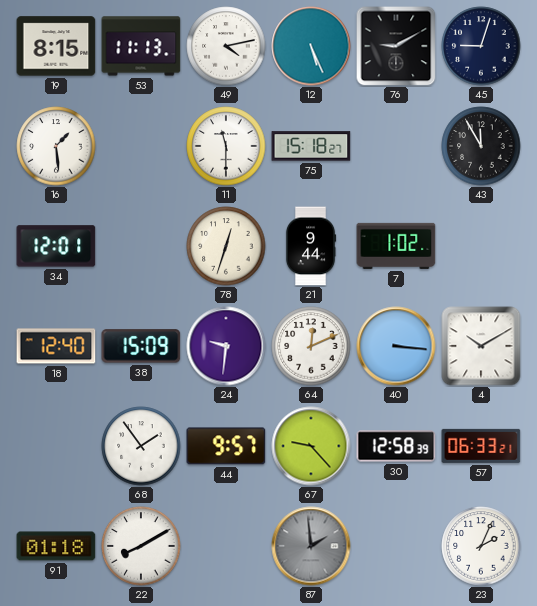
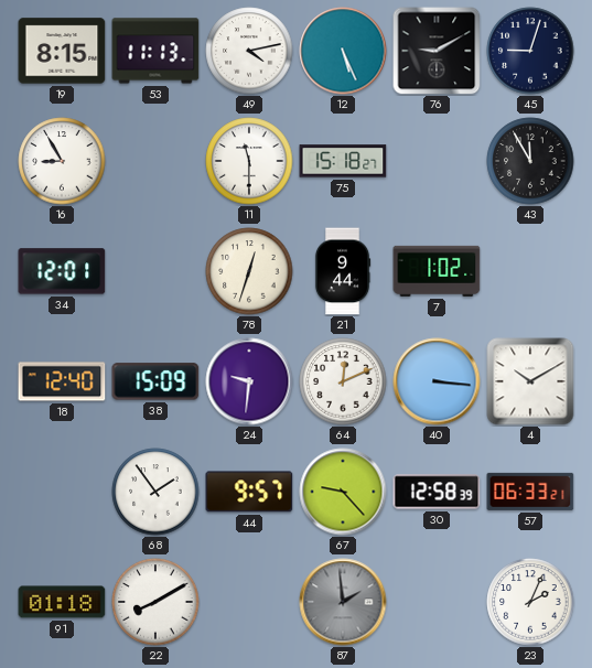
16: 1:29 -> 8:55 (62, 161)
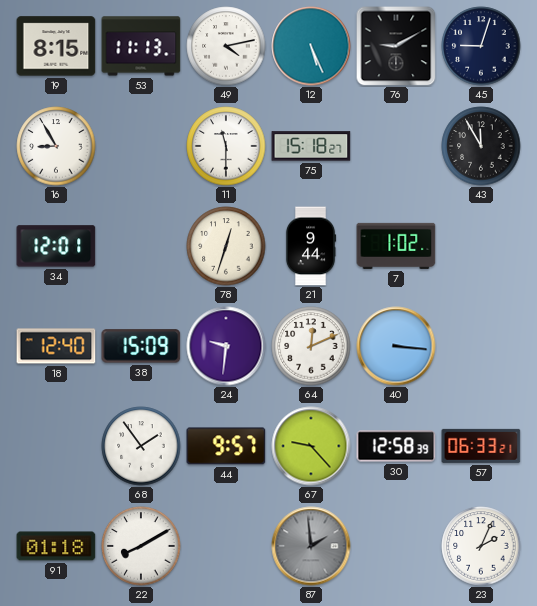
4: 10:10 -> none (530, 381)
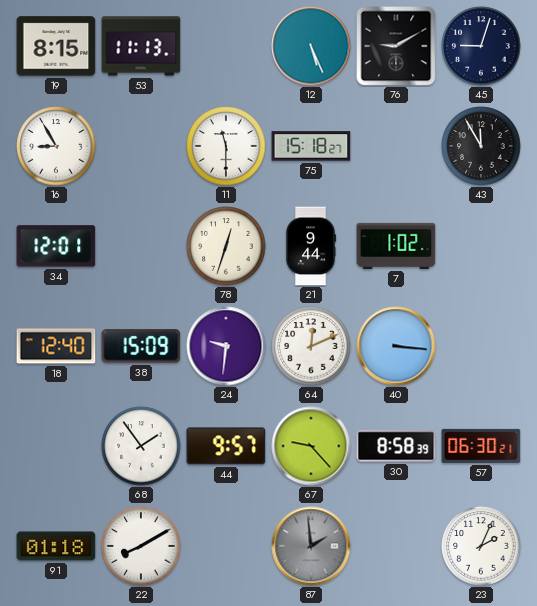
49: 4:13 -> none (226, 46)
30: 12:58 -> 8:58 (396, 446)
57: 06:33 -> 06:30 (481, 446)
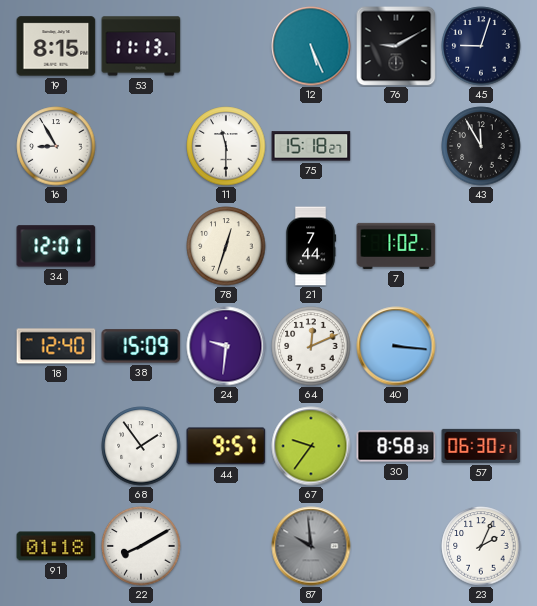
21: 9:44 -> 7:44 (311, 246)
67: 9:23 -> 9:36 (311, 446)
87: 1:59 -> 9:59 (311, 546)
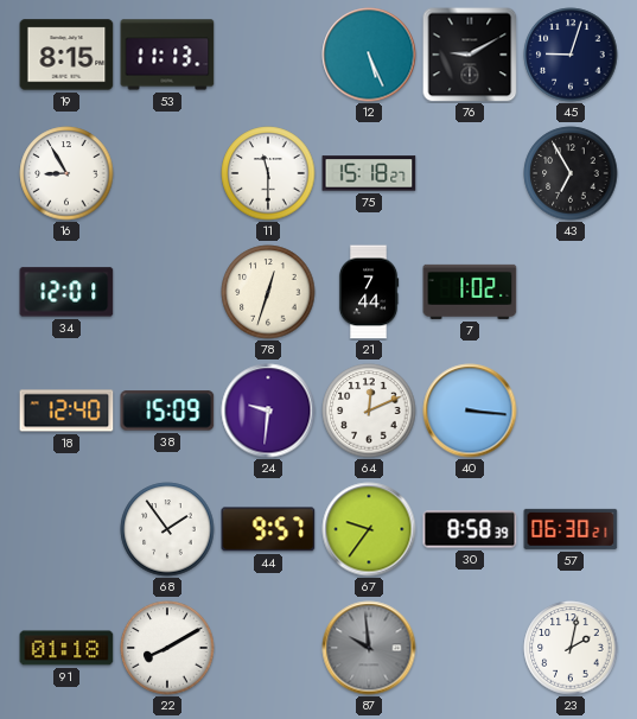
43: 11:55 -> 6:55 (571, 173)
23: 2:04 -> 2:02 (571, 648)
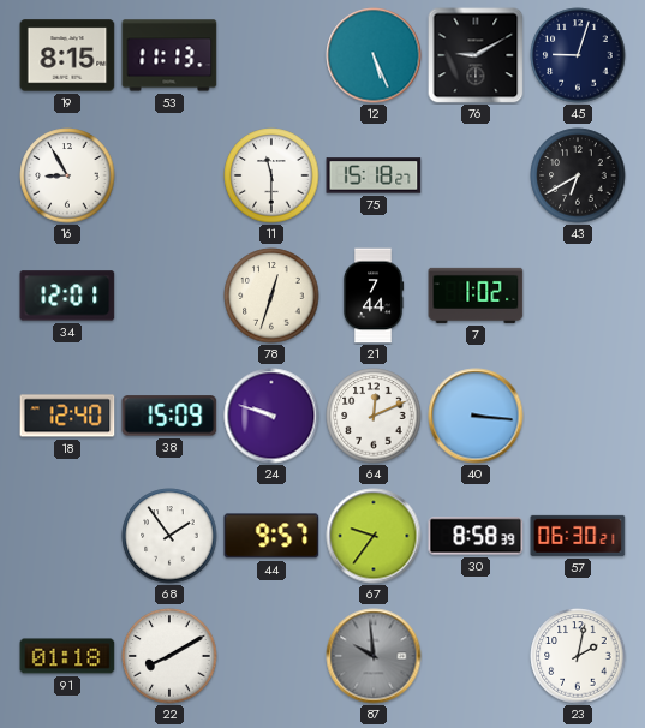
43: 6:55 -> 6:40 (578, 175)
24: 9:31 -> 9:48 (271, 416)
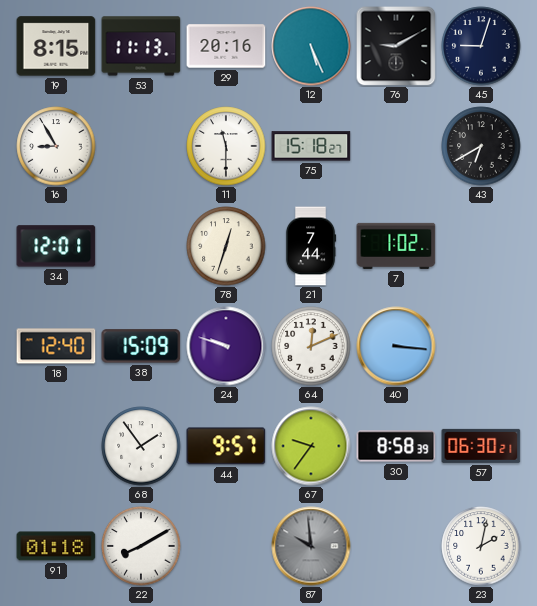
29: none -> 20:16 (226, 46)
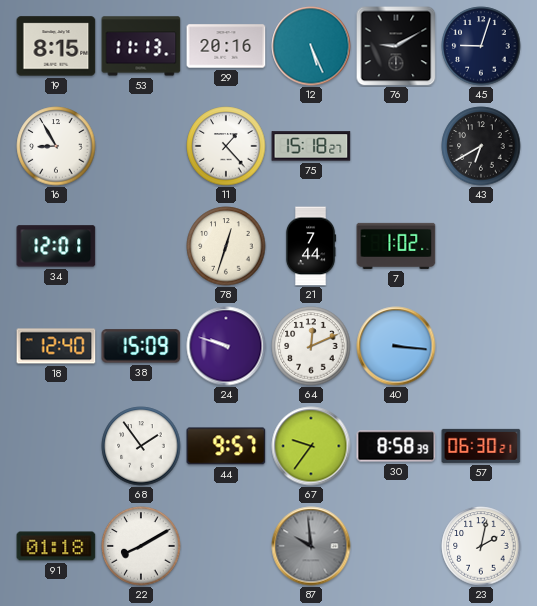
11: 11:30 -> 1:23 (226, 146)
